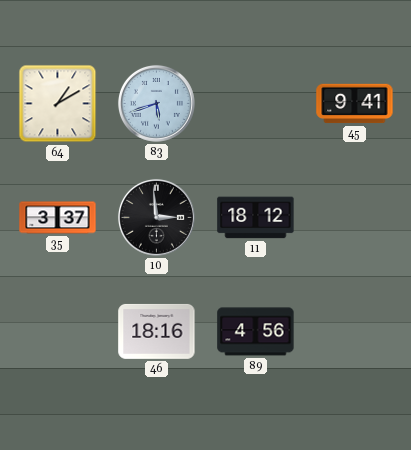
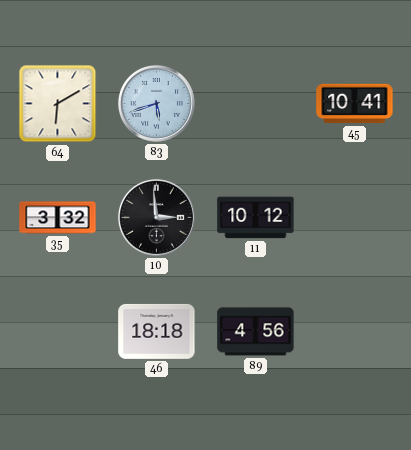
64: 1:10 -> 6:10 (58, 104)
45: 9:41 -> 10:41 (355, 104)
35: 3:37 -> 3:32 (58, 218)
11: 18:12 -> 10:12 (256, 218)
46: 18:16 -> 18:18 (157, 331)
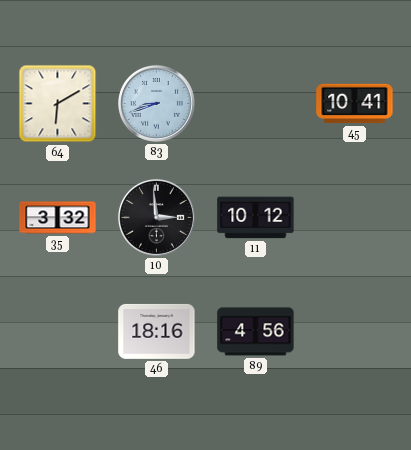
83: 5:42 -> 8:42 (156, 103)
46: 18:18 -> 18:16 (157, 331)
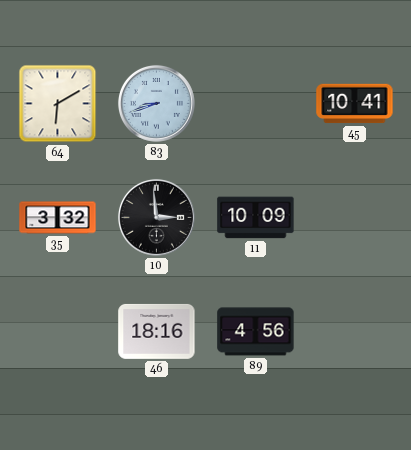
11: 10:12 -> 10:09 (256, 218)
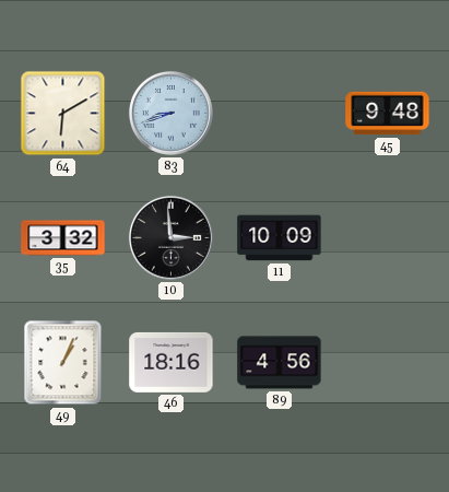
45: 10:41 -> 9:48 (388, 114)
49: none -> 1:04 (63, 363)
